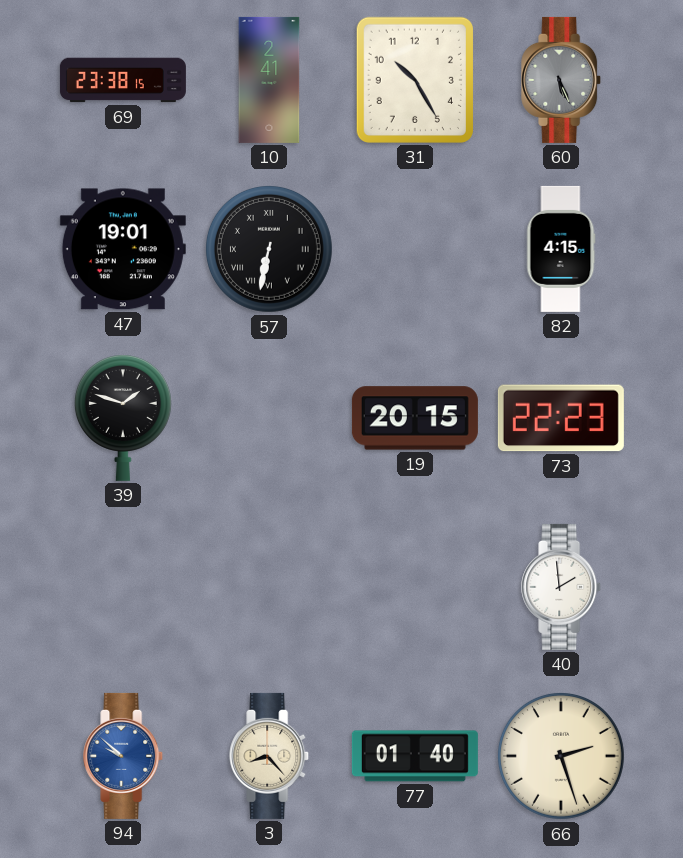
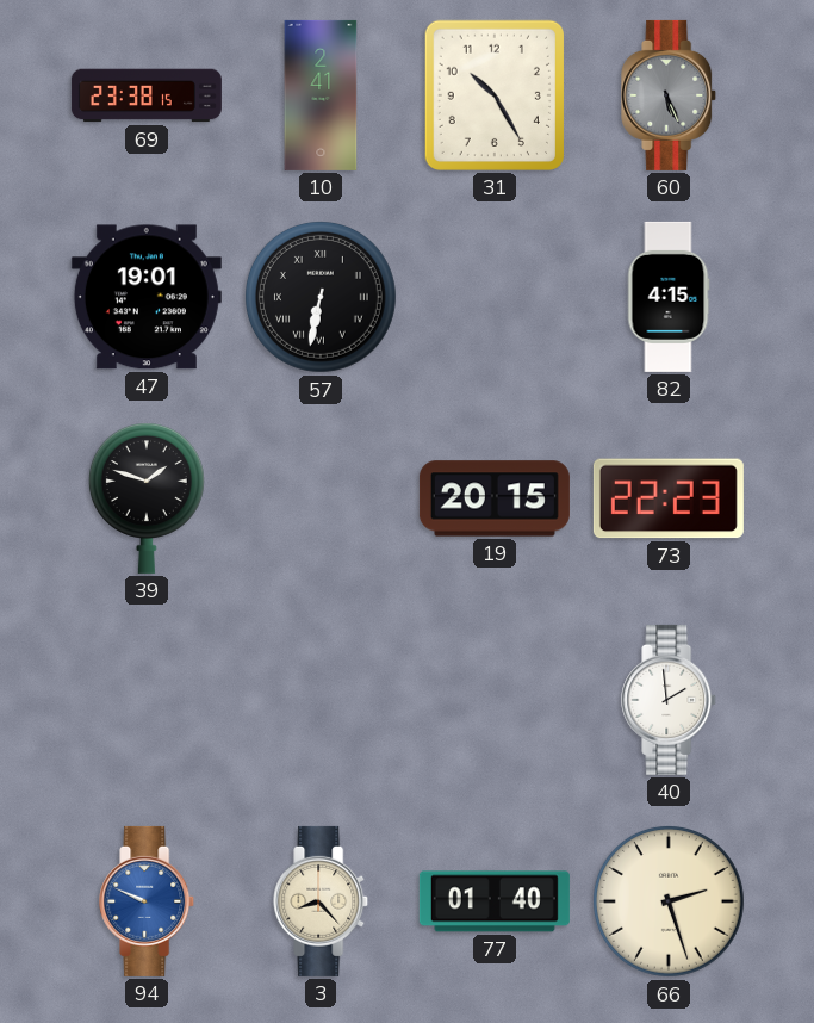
94: 9:52 -> 9:49 (148, 901)
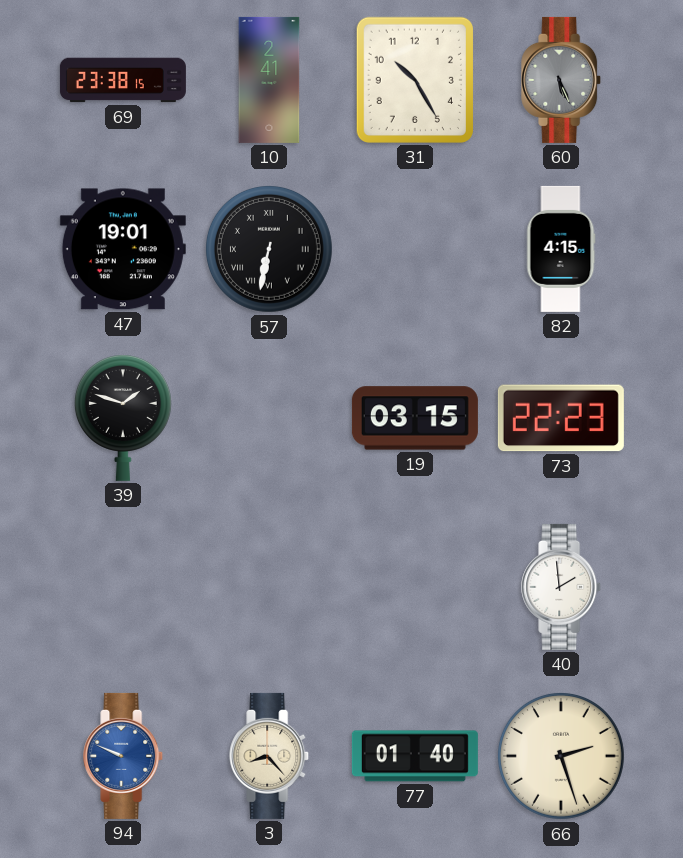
19: 20:15 -> 03:15 (415, 418)
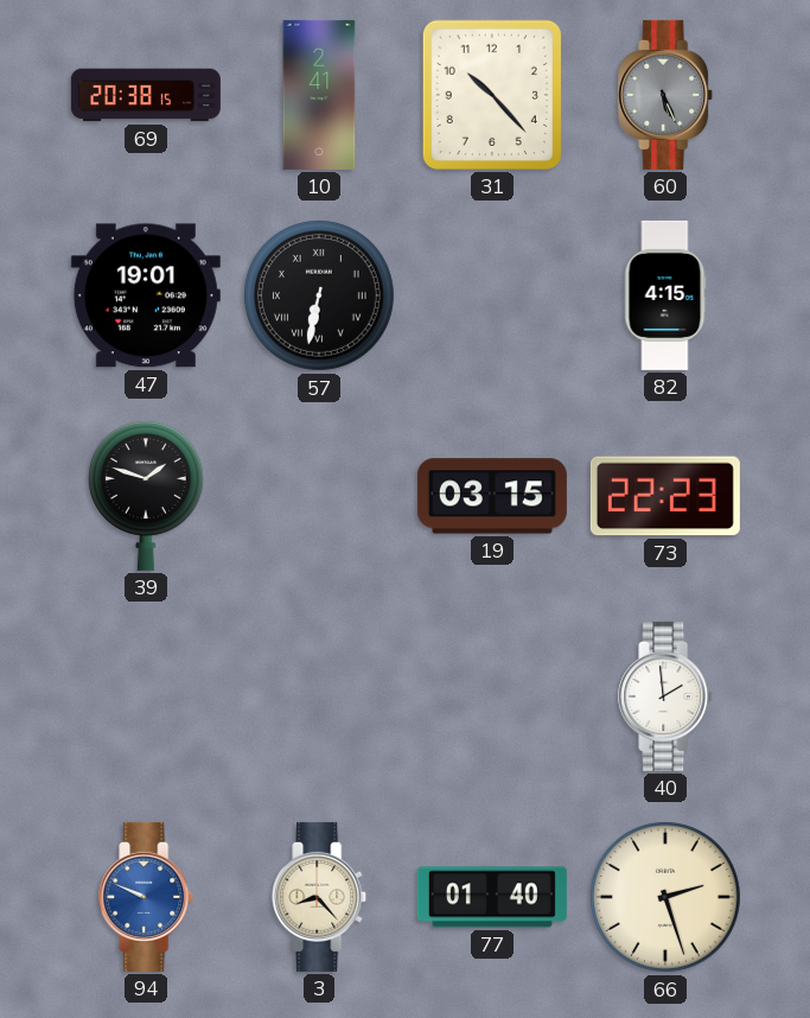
69: 23:38 -> 20:38 (146, 95)
31: 10:25 -> 10:23 (492, 95)
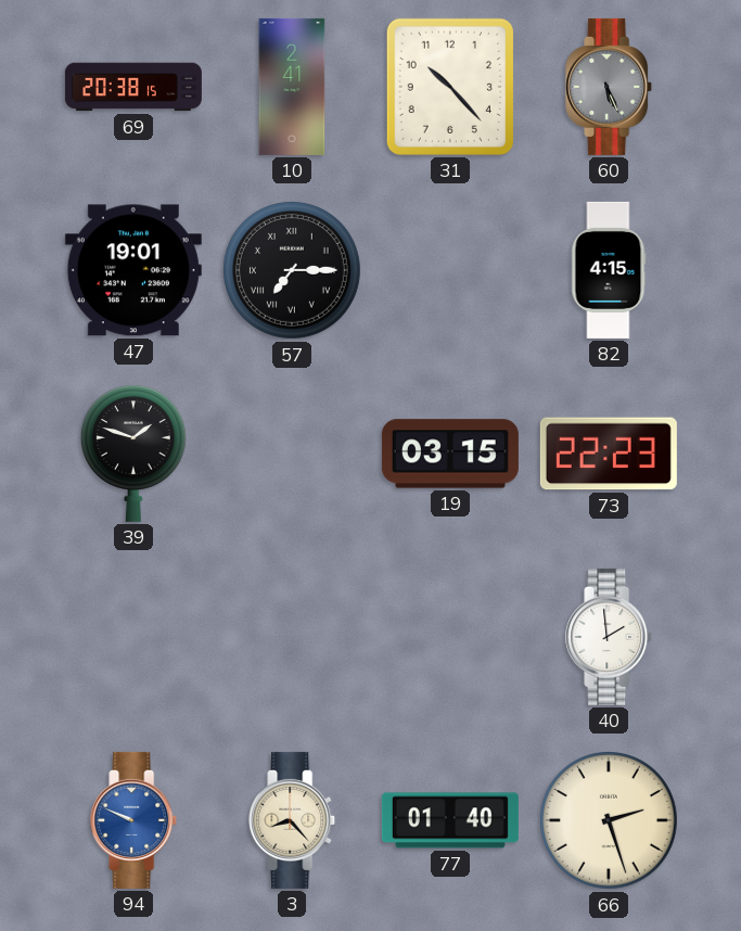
57: 6:32 -> 7:15 (292, 270)
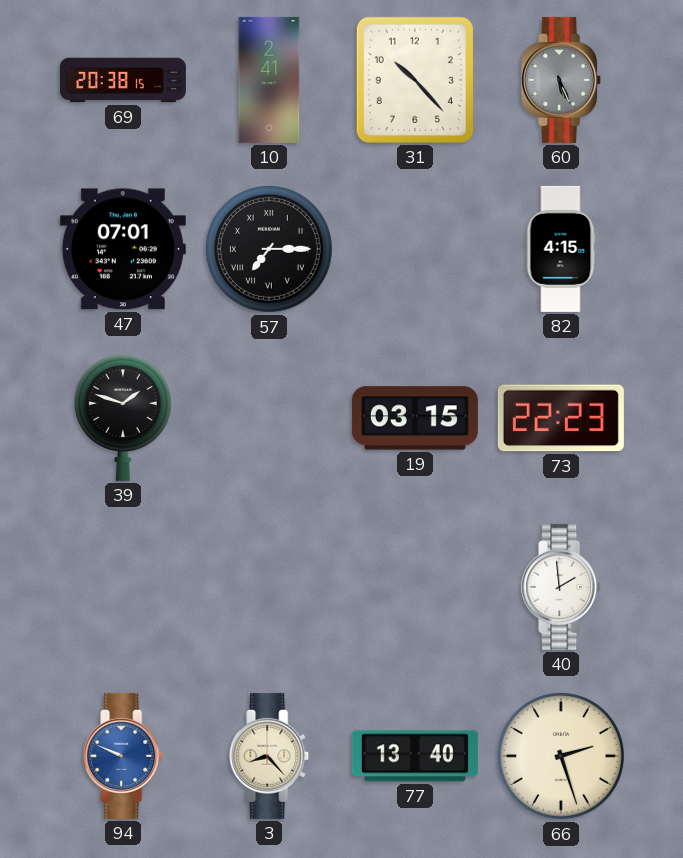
47: 19:01 -> 07:01 (123, 249)
77: 01:40 -> 13:40 (415, 756)
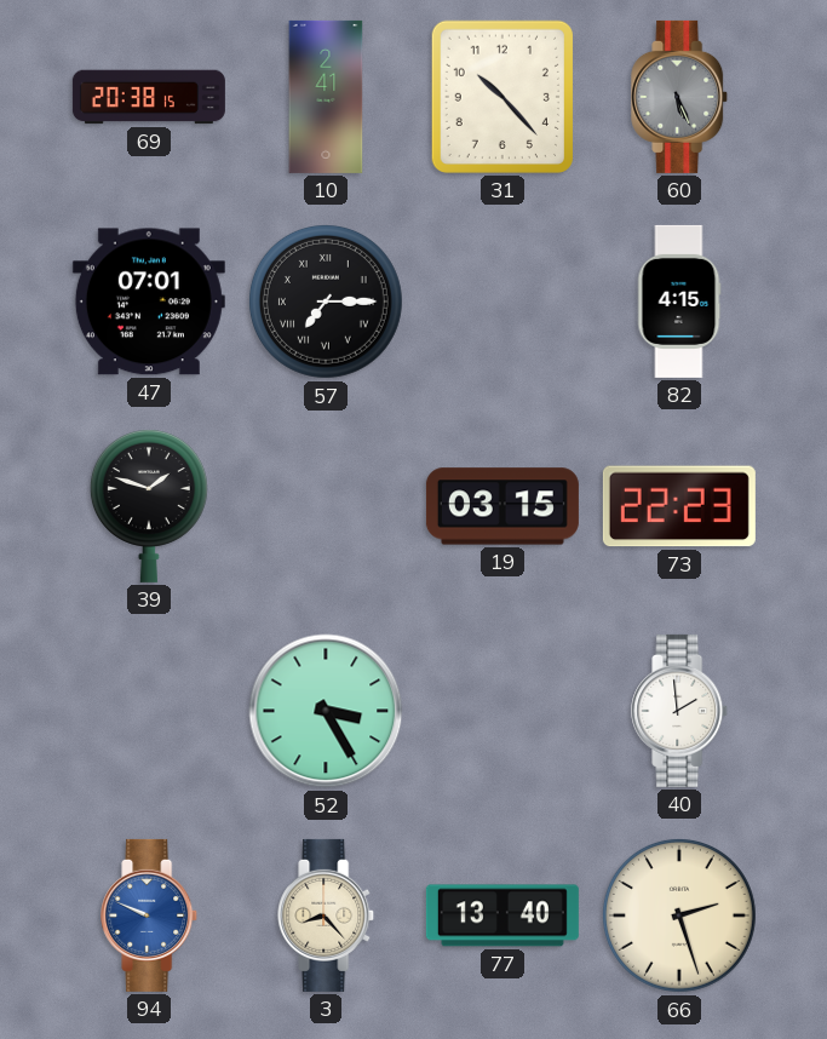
52: none -> 3:25 (326, 711)
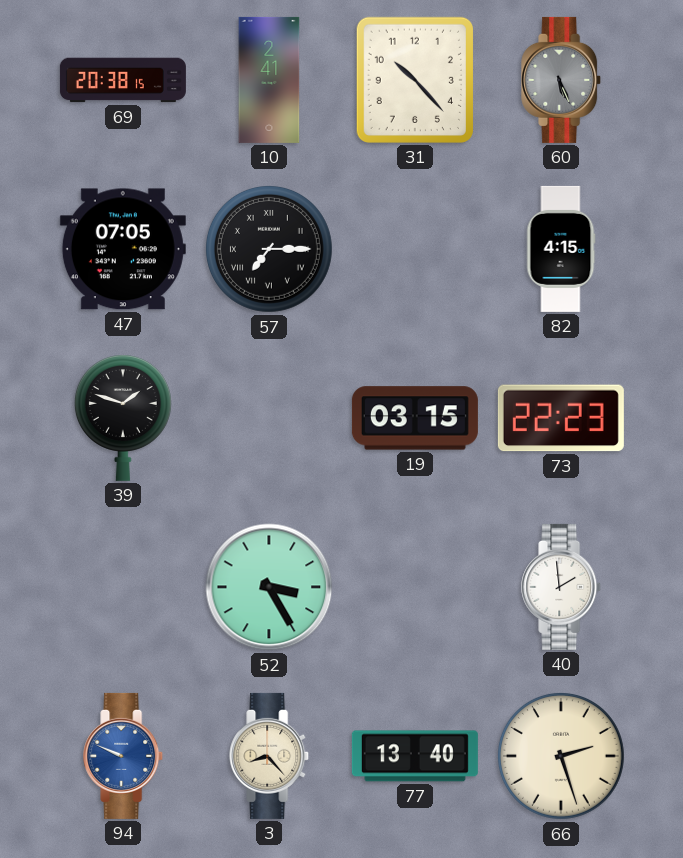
47: 07:01 -> 07:05 (123, 249)
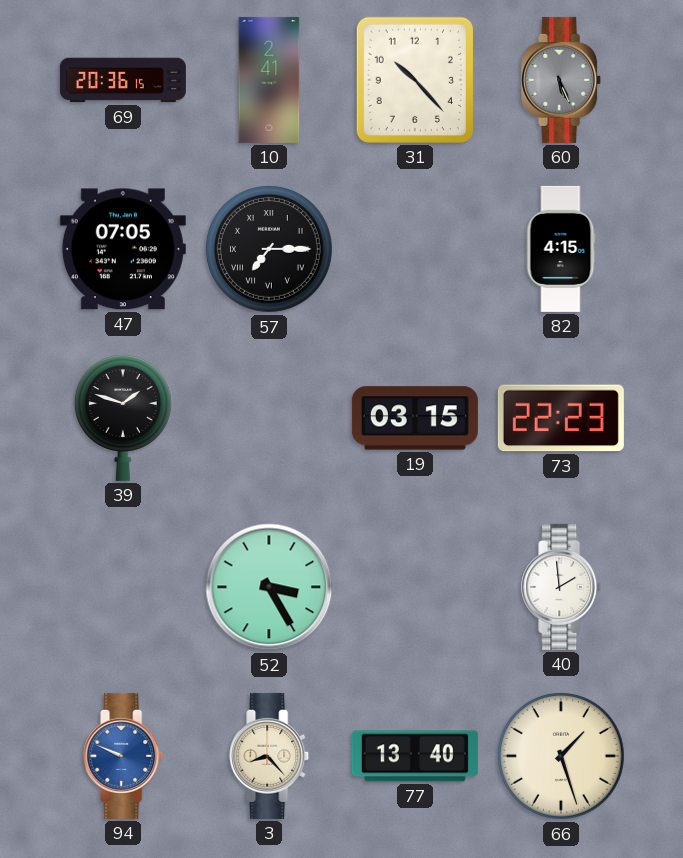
69: 20:38 -> 20:36 (123, 80)
66: 2:27 -> 1:27 (561, 756)
